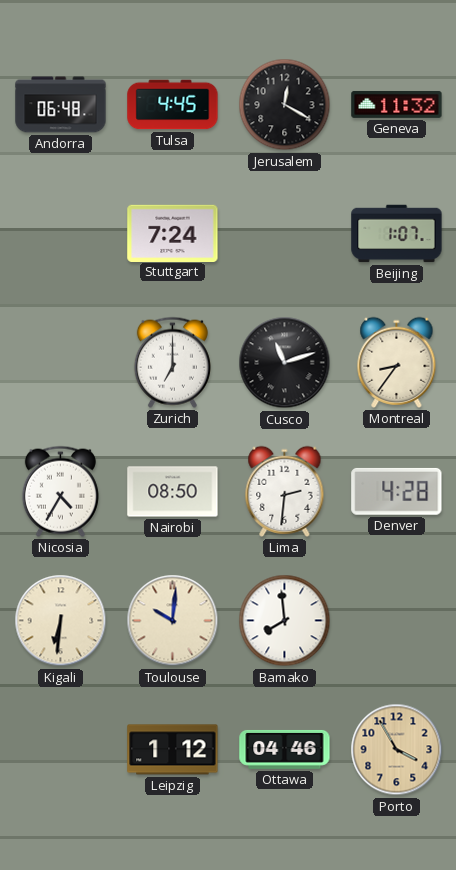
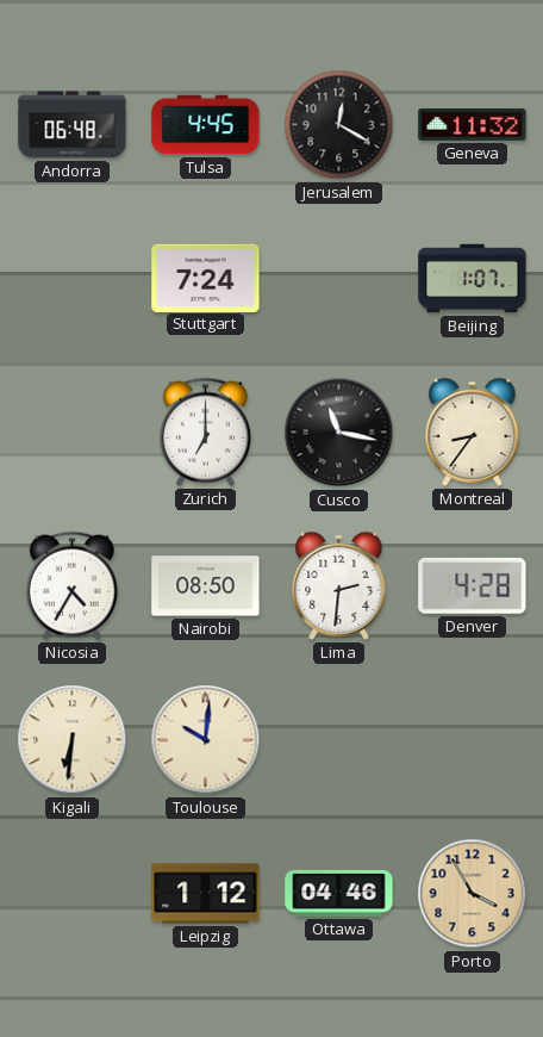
Cusco: 11:12 -> 11:17 (339, 433)
Bamako: 7:59 -> none (285, 621)
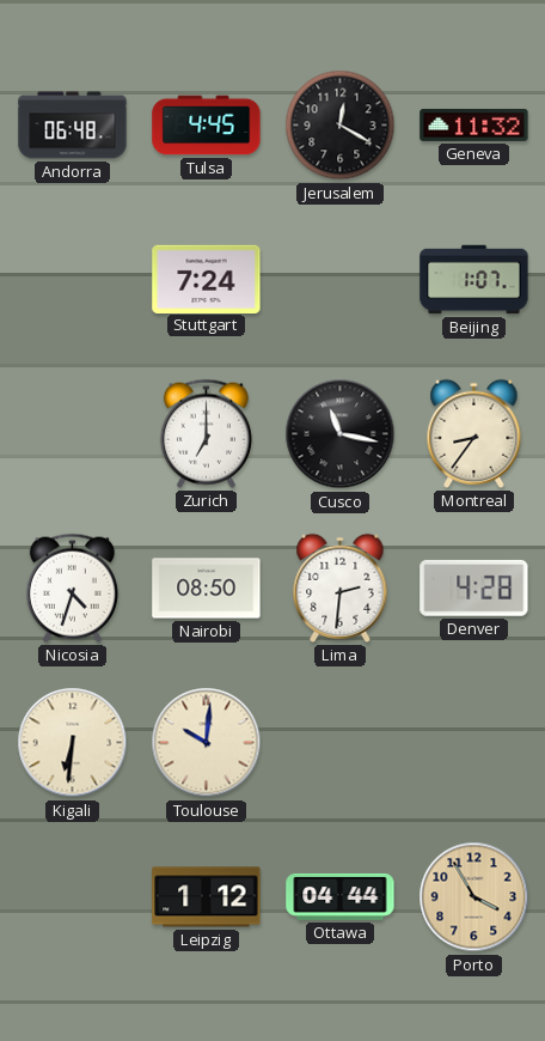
Nicosia: 4:35 -> 4:33 (72, 588)
Ottawa: 04:46 -> 04:44 (341, 896)
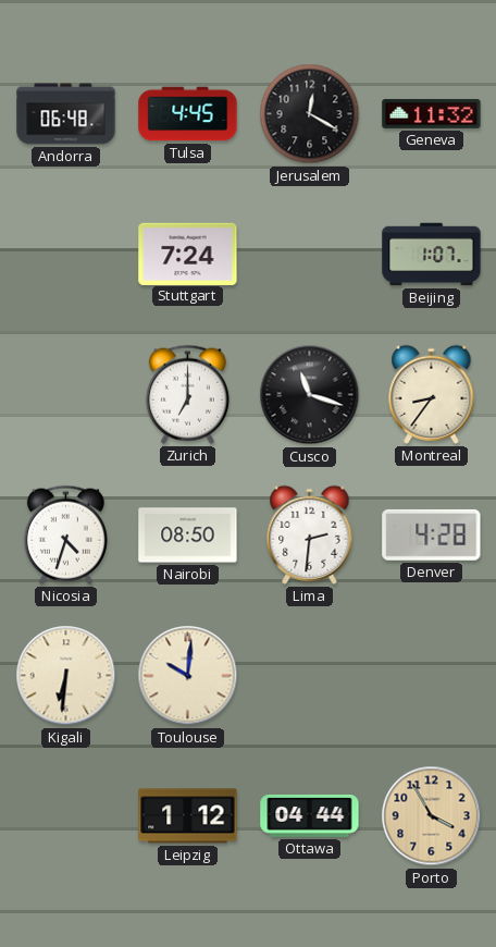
Cusco: 11:17 -> 11:18 (310, 395)
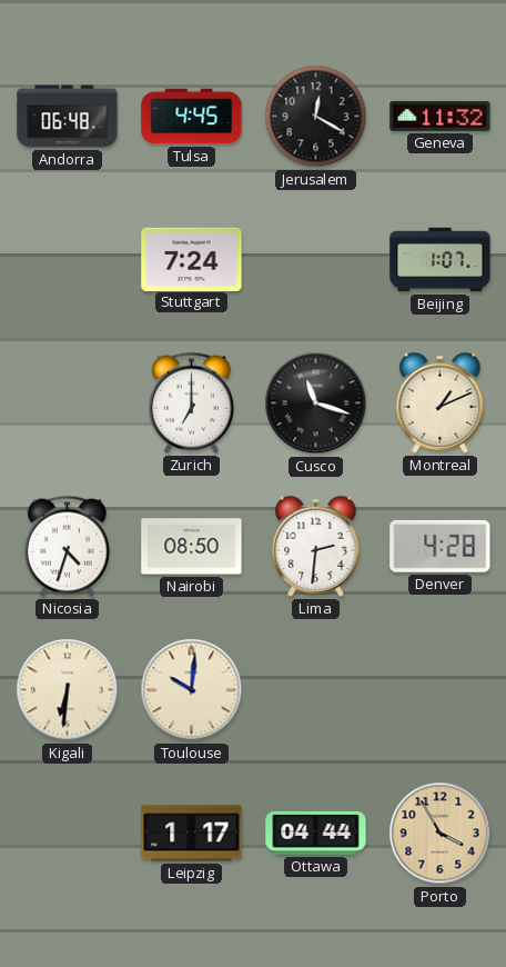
Montreal: 8:36 -> 1:11 (441, 402)
Leipzig: 1:12 -> 1:17 (192, 834)
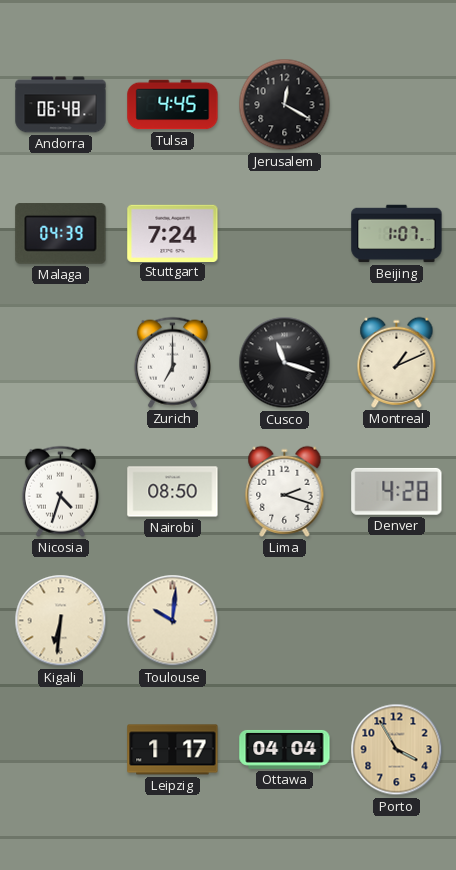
Geneva: 11:32 -> none (441, 116)
Malaga: none -> 04:39 (61, 234)
Lima: 2:31 -> 2:18 (285, 491)
Ottawa: 04:44 -> 04:04 (285, 749)
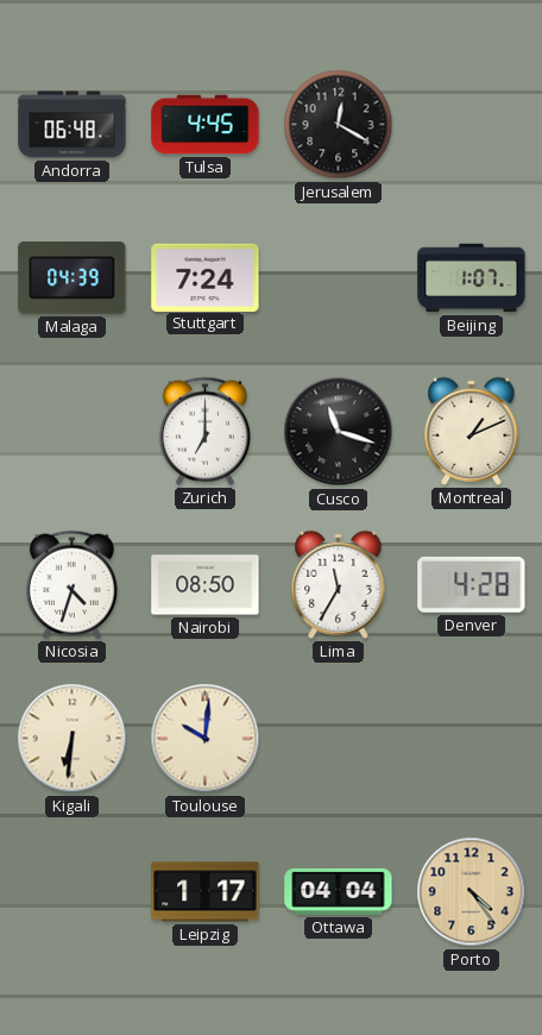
Lima: 2:18 -> 11:35 (339, 584)
Porto: 3:55 -> 4:24 (472, 892)
